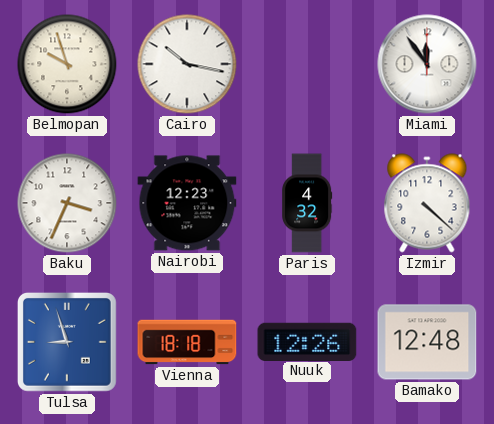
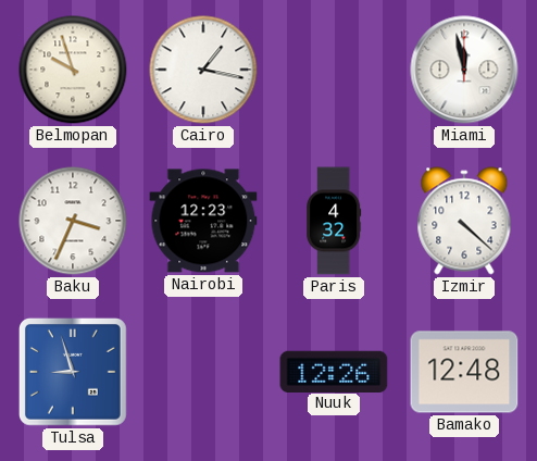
Cairo: 10:17 -> 1:17 (203, 70)
Miami: 11:54 -> 11:58 (464, 70)
Vienna: 18:18 -> none (187, 342)
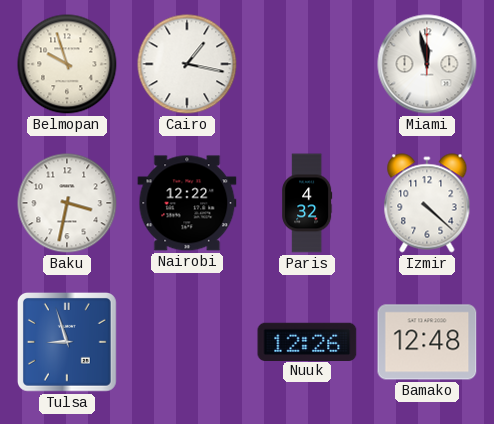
Baku: 3:34 -> 3:32 (67, 203)
Nairobi: 12:23 -> 12:22 (187, 203)
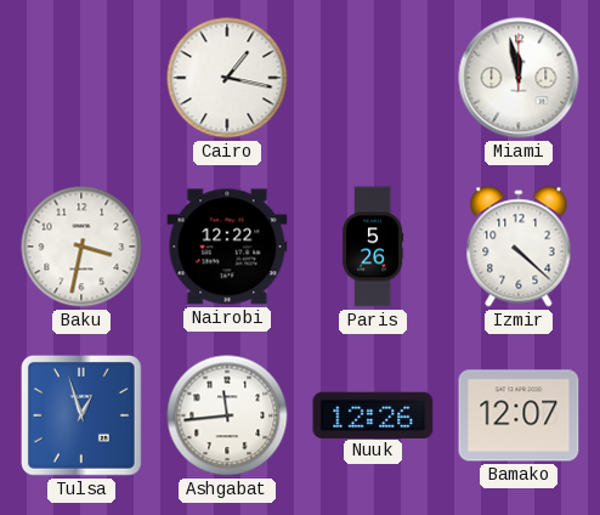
Belmopan: 9:57 -> none (67, 64)
Paris: 4:32 -> 5:26 (374, 247)
Tulsa: 8:57 -> 12:57 (81, 415)
Ashgabat: none -> 11:44 (227, 415)
Bamako: 12:48 -> 12:07 (519, 415)
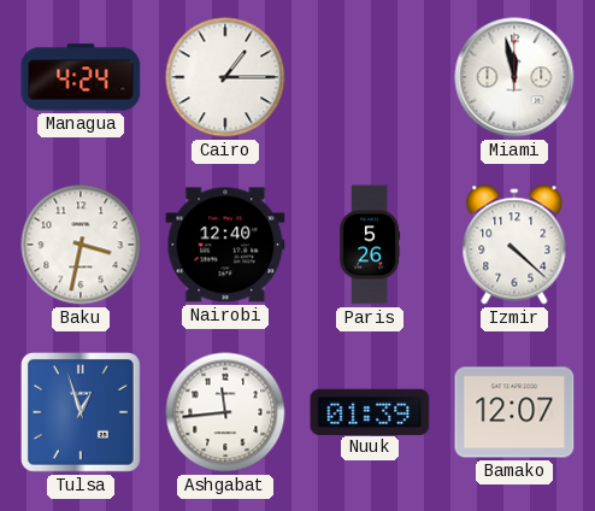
Managua: none -> 4:24 (81, 77)
Cairo: 1:17 -> 1:15 (225, 77)
Nairobi: 12:22 -> 12:40 (225, 245)
Nuuk: 12:26 -> 01:39 (370, 411)
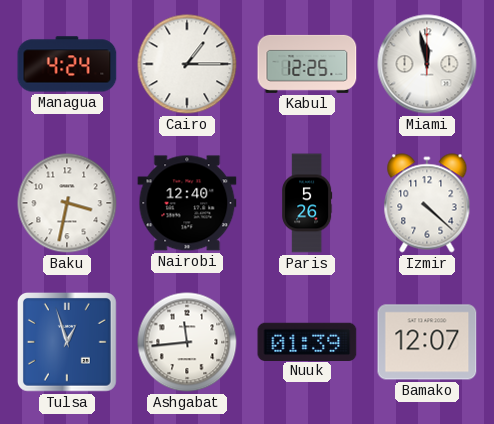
Kabul: none -> 12:25 (307, 64)
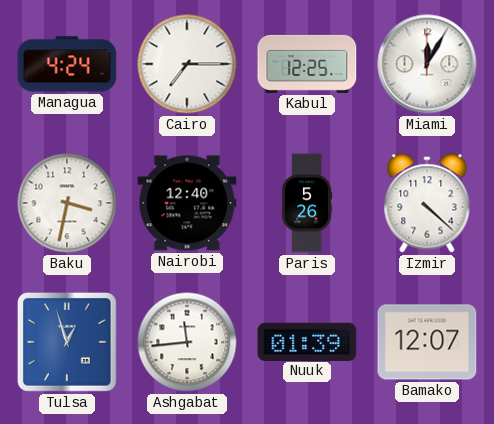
Cairo: 1:15 -> 7:15 (187, 64)
Miami: 11:58 -> 12:05 (427, 64)
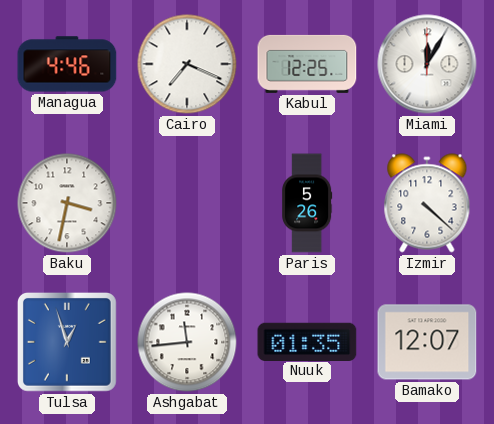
Managua: 4:24 -> 4:46 (67, 64)
Cairo: 7:15 -> 7:19 (187, 64)
Nairobi: 12:40 -> none (187, 203)
Nuuk: 01:39 -> 01:35 (307, 341)
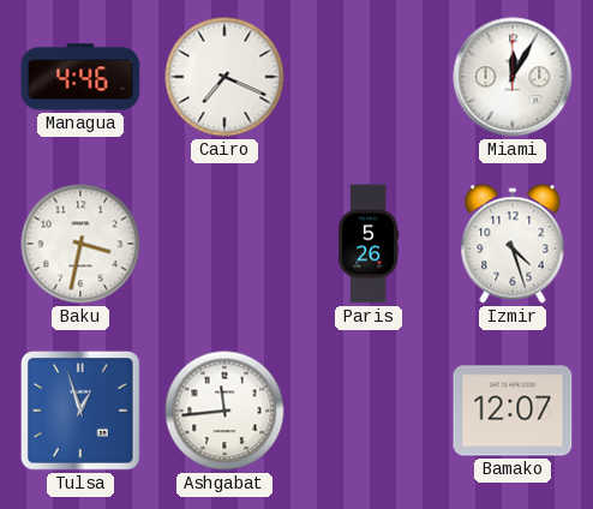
Kabul: 12:25 -> none (307, 64)
Izmir: 4:22 -> 4:27 (513, 244)
Nuuk: 01:35 -> none (307, 341)
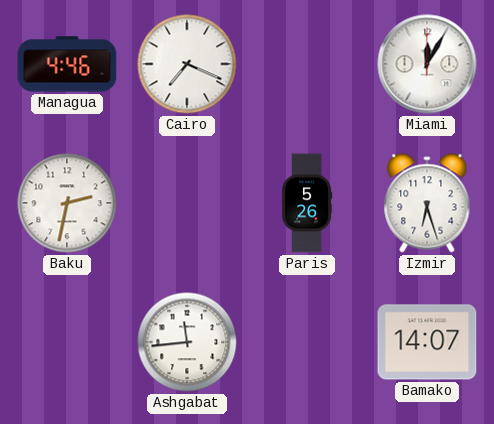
Baku: 3:32 -> 2:32 (67, 203)
Izmir: 4:27 -> 6:27 (427, 203)
Tulsa: 12:57 -> none (80, 411)
Bamako: 12:07 -> 14:07 (427, 342)
